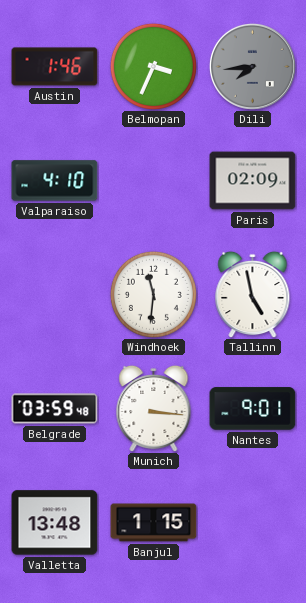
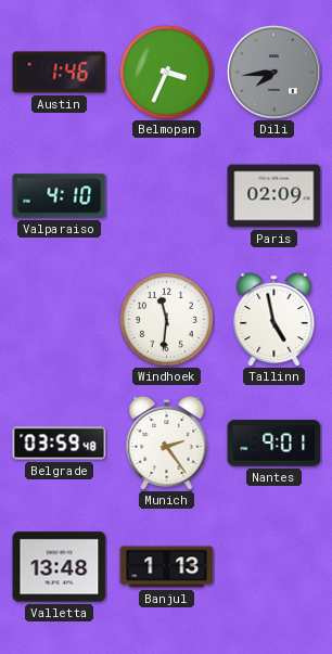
Munich: 3:16 -> 2:24 (167, 443)
Banjul: 1:15 -> 1:13 (167, 567)
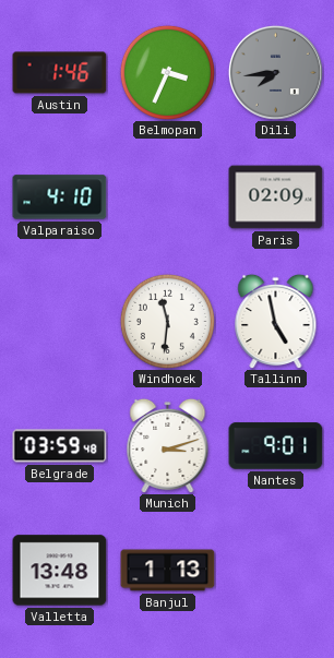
Munich: 2:24 -> 3:12 (168, 445)
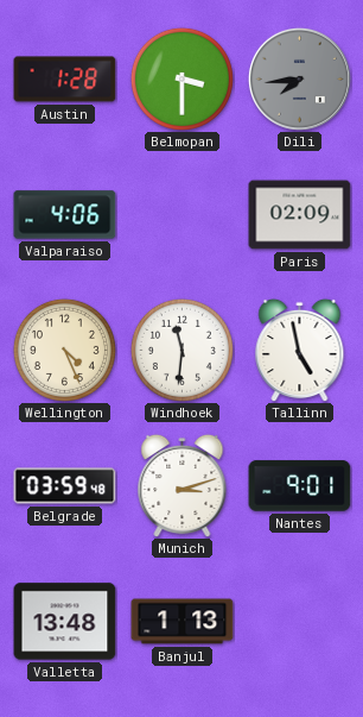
Austin: 1:46 -> 1:28 (65, 80)
Belmopan: 3:34 -> 3:30 (181, 78)
Valparaiso: 4:10 -> 4:06 (65, 215)
Wellington: none -> 4:26 (64, 350)
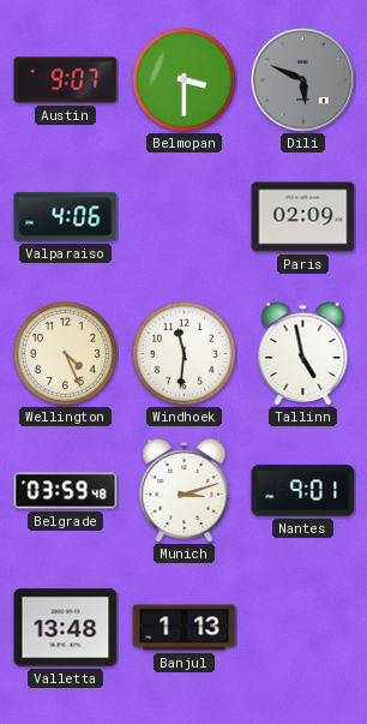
Austin: 1:28 -> 9:07 (66, 80)
Dili: 7:44 -> 5:49 (302, 79)
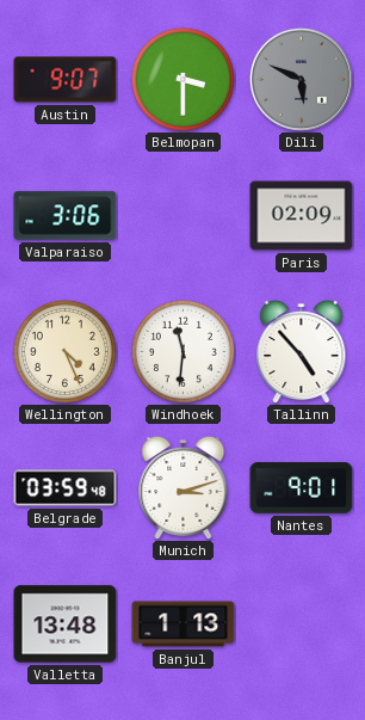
Valparaiso: 4:06 -> 3:06 (66, 216)
Tallinn: 4:58 -> 4:53 (302, 351)
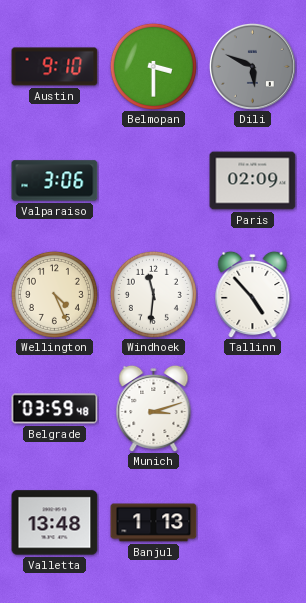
Austin: 9:07 -> 9:10 (55, 67)
Nantes: 9:01 -> none (302, 488)
